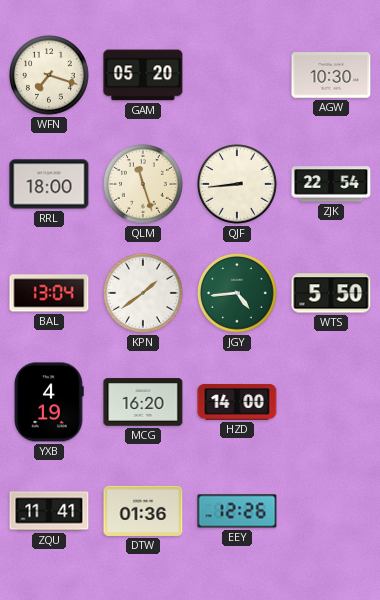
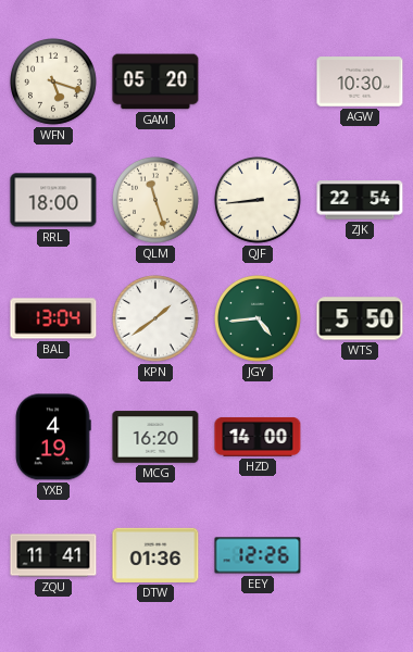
WFN: 7:18 -> 5:18 (54, 83)
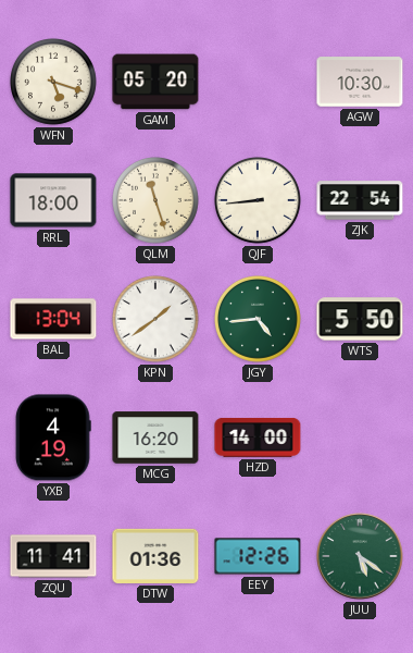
JUU: none -> 5:21 (360, 556)
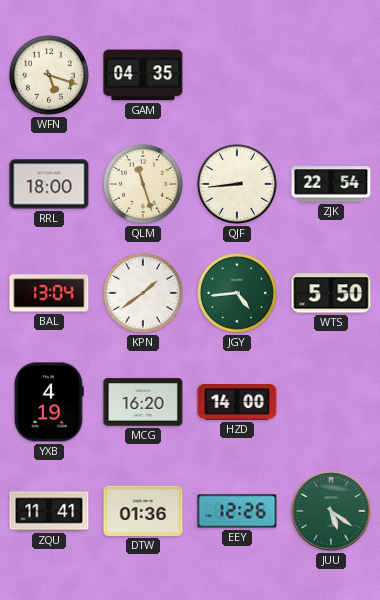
GAM: 05:20 -> 04:35 (143, 75)
AGW: 10:30 -> none (360, 82)
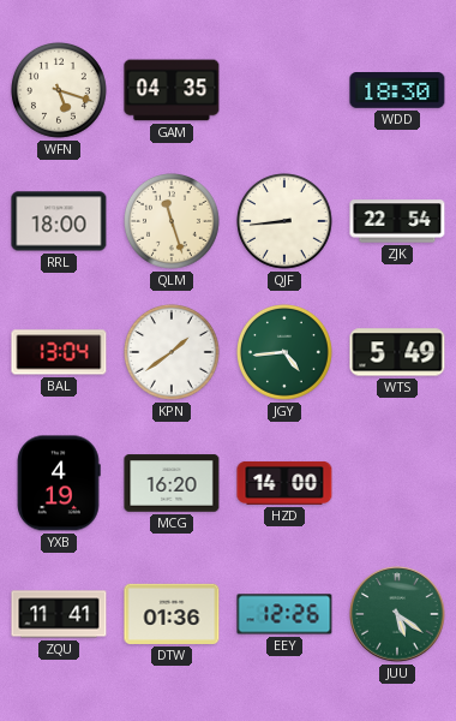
WDD: none -> 18:30 (397, 91)
WTS: 5:50 -> 5:49 (397, 352)
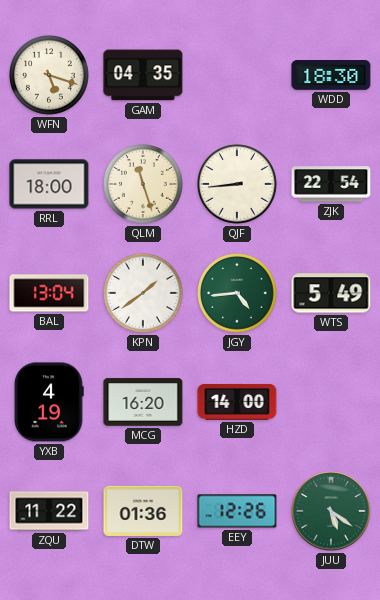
ZQU: 11:41 -> 11:22 (49, 511)
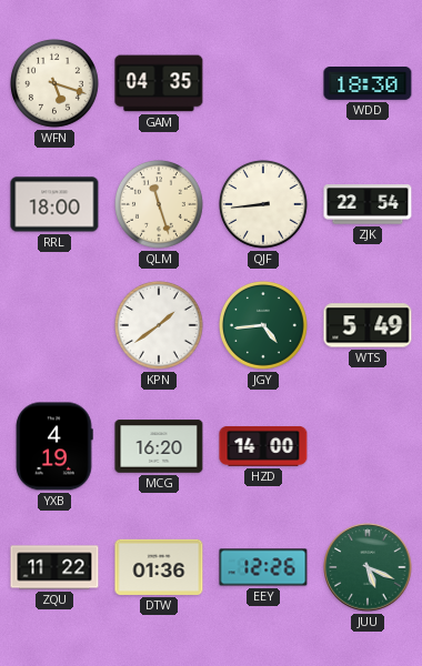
BAL: 13:04 -> none (49, 293)
JUU: 5:21 -> 5:19 (368, 567)
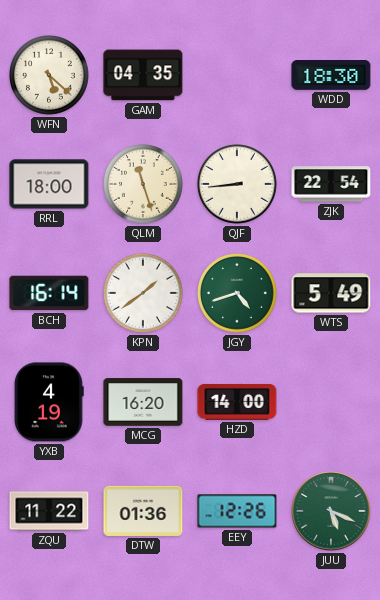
WFN: 5:18 -> 5:22 (50, 76)
BCH: none -> 16:14 (49, 293)
JGY: 4:44 -> 4:42 (238, 294)
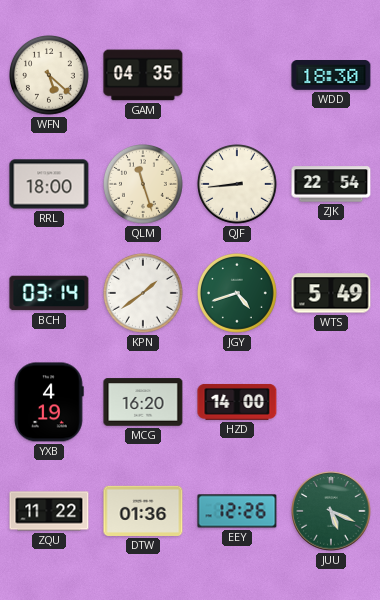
BCH: 16:14 -> 03:14 (49, 293)
